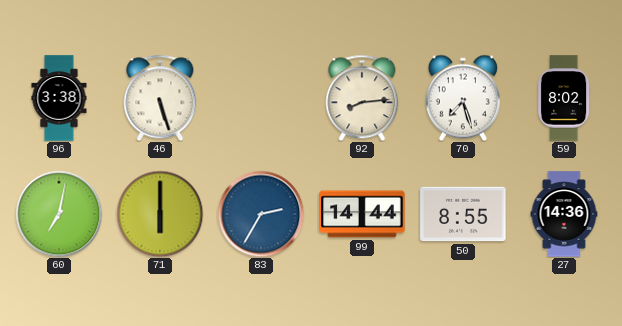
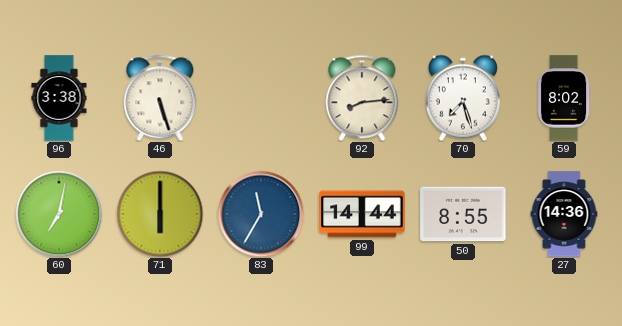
83: 2:35 -> 11:35 (261, 214)
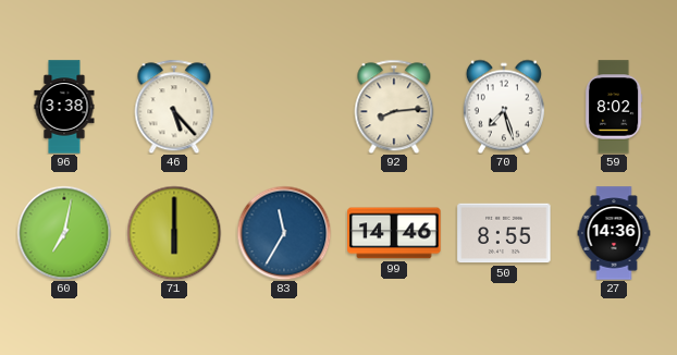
46: 5:27 -> 5:23 (174, 107)
99: 14:44 -> 14:46 (394, 233)
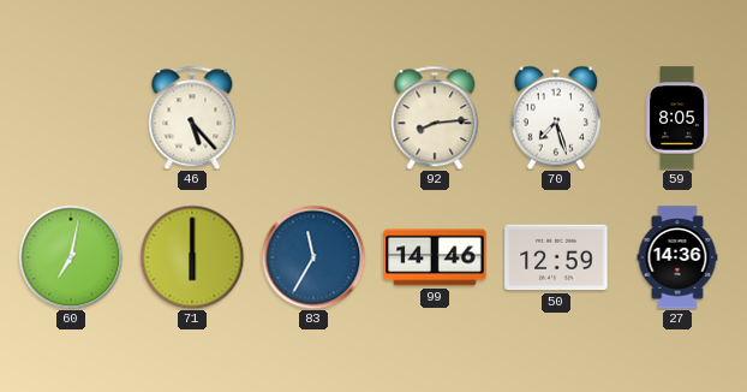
96: 3:38 -> none (64, 107)
59: 8:02 -> 8:05 (677, 118)
50: 8:55 -> 12:59 (556, 257)
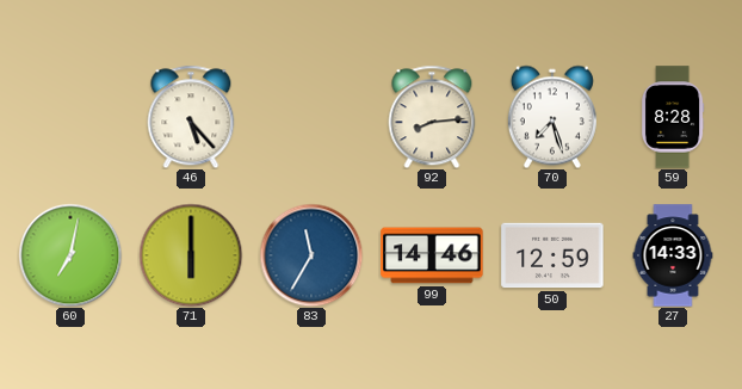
59: 8:05 -> 8:28 (673, 117)
27: 14:36 -> 14:33 (673, 255)
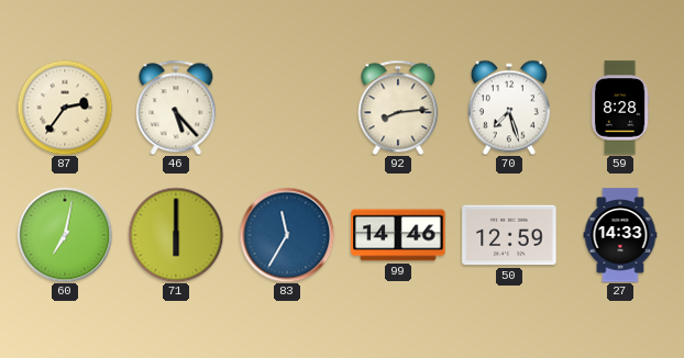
87: none -> 2:36 (65, 108)
